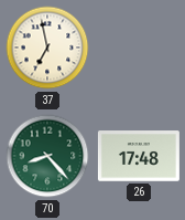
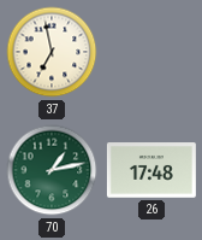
70: 8:23 -> 1:13 (52, 170)
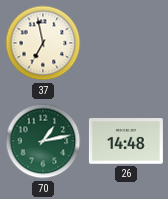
26: 17:48 -> 14:48 (126, 141)
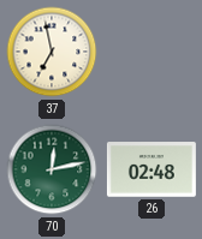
70: 1:13 -> 12:13 (52, 169)
26: 14:48 -> 02:48 (151, 169)
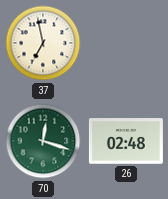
70: 12:13 -> 12:18 (43, 141)
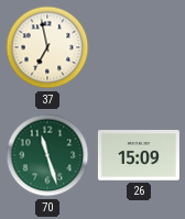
70: 12:18 -> 11:27 (47, 155)
26: 02:48 -> 15:09 (139, 155)
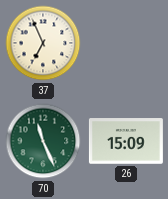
37: 6:58 -> 6:56 (43, 43)
70: 11:27 -> 11:26 (43, 141)
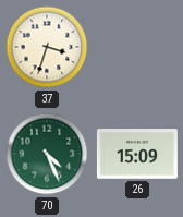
37: 6:56 -> 3:33 (47, 47)
70: 11:26 -> 4:26 (47, 154)
